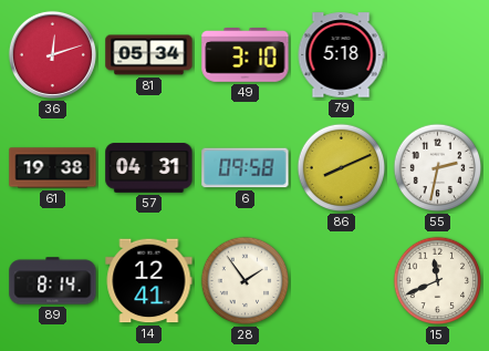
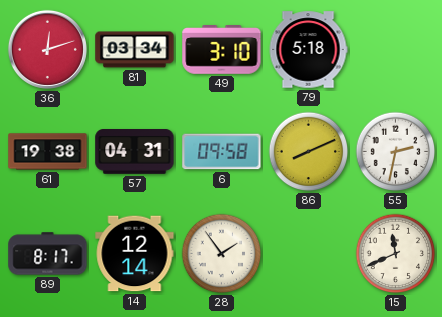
81: 05:34 -> 03:34 (135, 50)
89: 8:14 -> 8:17 (48, 254)
14: 12:41 -> 12:14 (135, 254)
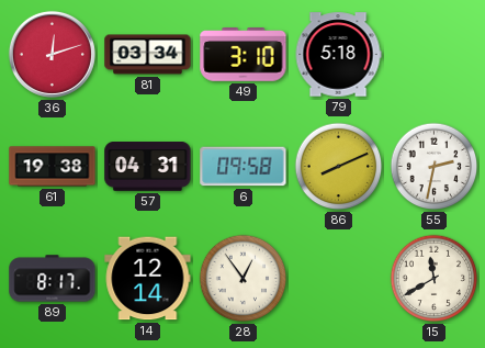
28: 1:54 -> 12:54 (244, 279)
15: 11:41 -> 11:40 (435, 279)
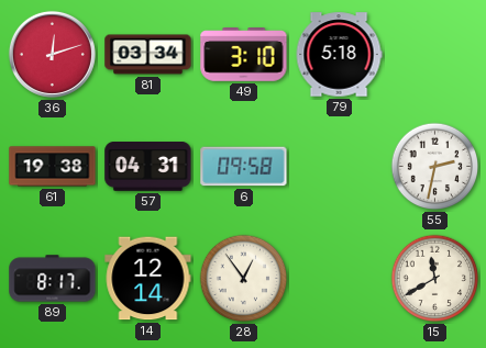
86: 8:11 -> none (339, 167)
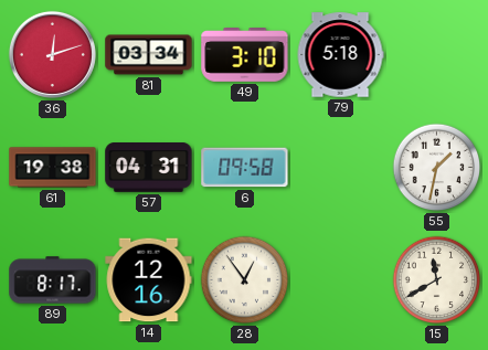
55: 2:32 -> 1:32 (437, 168)
14: 12:14 -> 12:16 (149, 280)
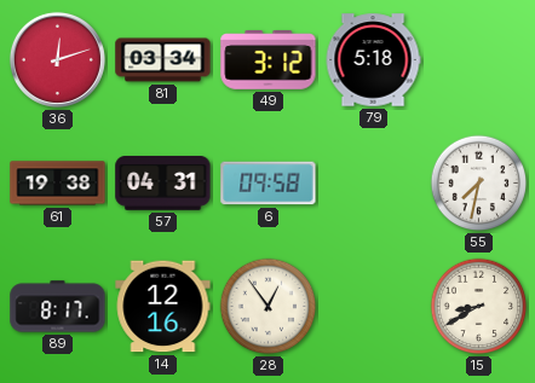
49: 3:10 -> 3:12 (269, 60)
55: 1:32 -> 7:32 (479, 184)
15: 11:40 -> 8:40 (479, 307)
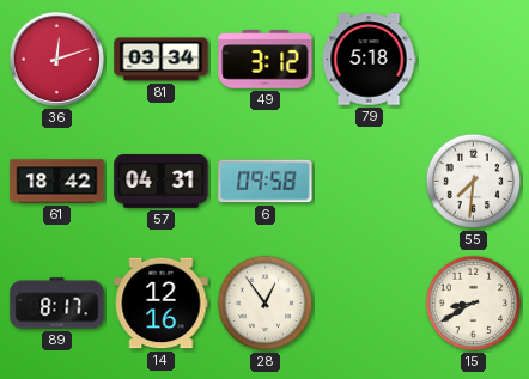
61: 19:38 -> 18:42 (57, 182)
55: 7:32 -> 7:31 (474, 182)
